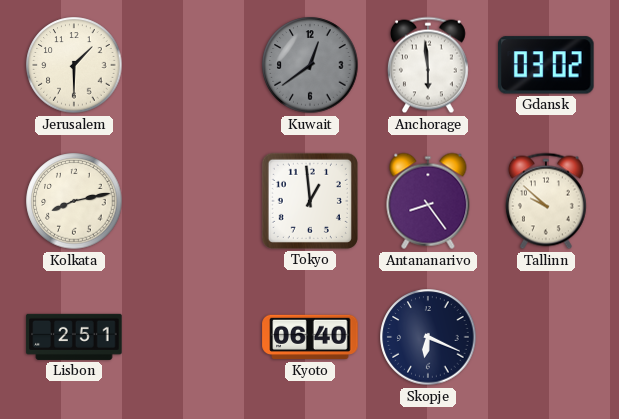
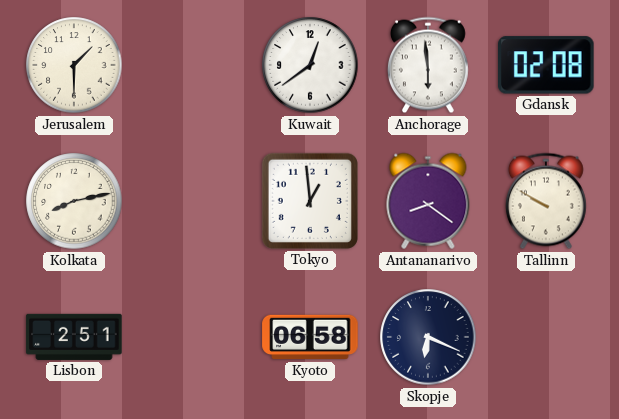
Kuwait dial: grey -> white (310, 65)
Gdansk: 03:02 -> 02:08 (547, 65)
Antananarivo: 8:24 -> 8:21 (428, 201)
Tallinn: 9:52 -> 9:50 (546, 201)
Kyoto: 06:40 -> 06:58 (310, 337)
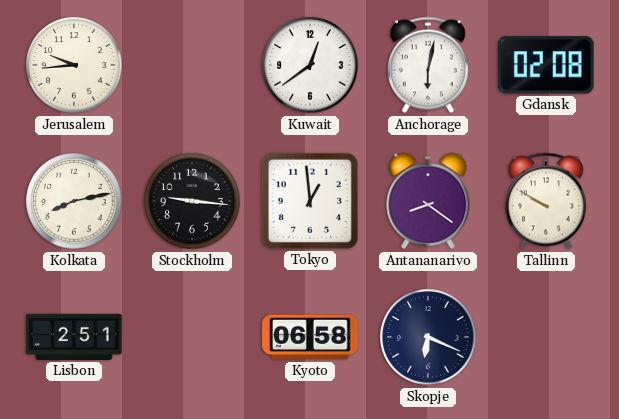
Jerusalem: 1:30 -> 9:44 (74, 65)
Anchorage: 5:59 -> 6:02 (428, 65)
Stockholm: none -> 9:16 (192, 201)
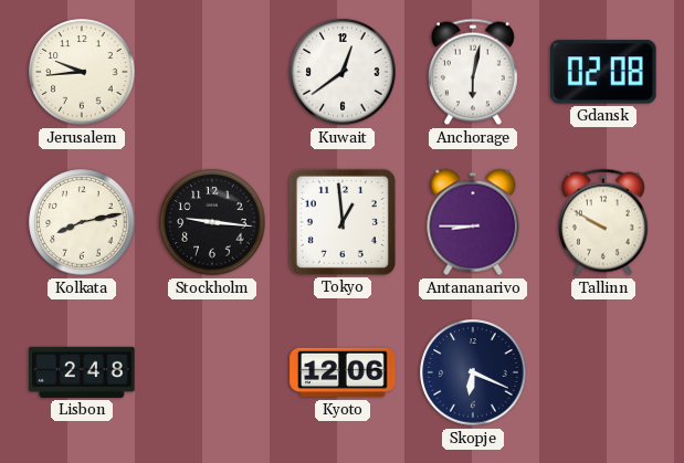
Antananarivo: 8:21 -> 8:45 (473, 222)
Lisbon: 2:51 -> 2:48 (82, 372)
Kyoto: 06:58 -> 12:06 (343, 372)
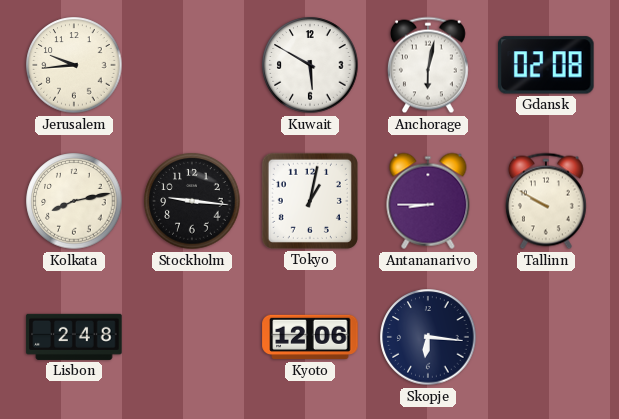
Kuwait: 12:39 -> 5:50 (310, 65)
Tokyo: 12:59 -> 1:02 (310, 201)
Skopje: 6:19 -> 6:16 (428, 337)
